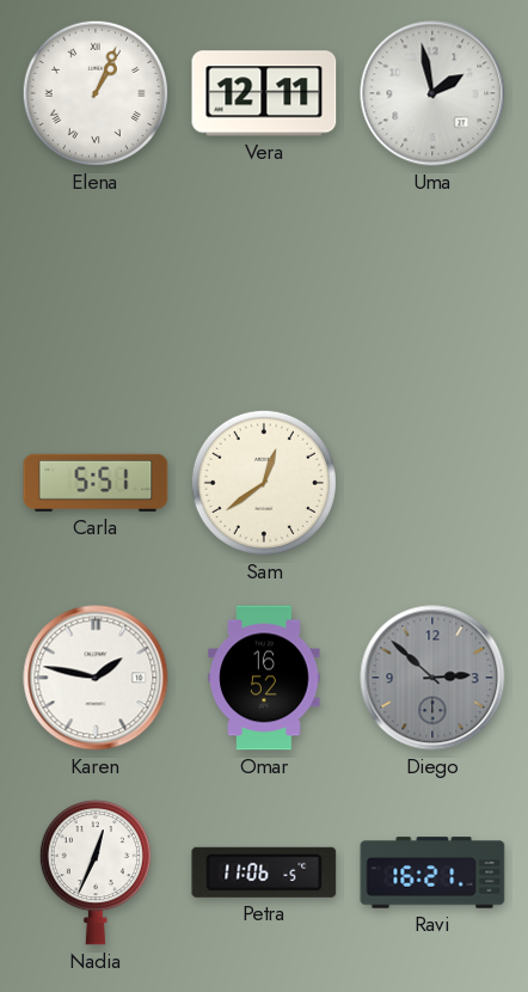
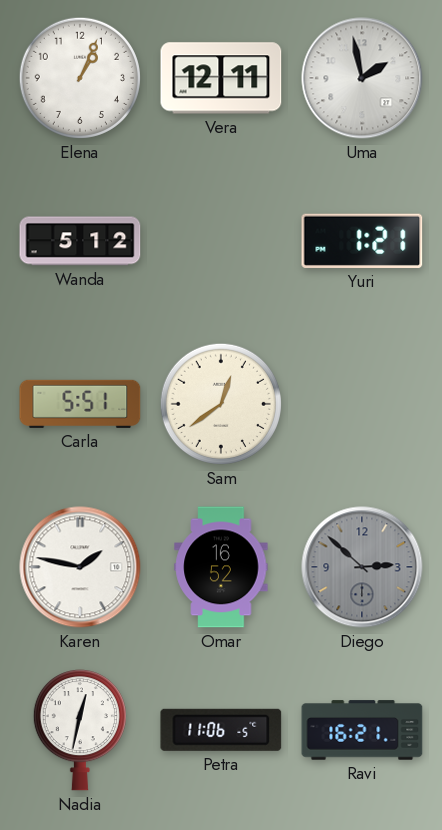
Elena numerals: Roman -> Arabic (80, 78)
Wanda: none -> 5:12 (80, 241)
Yuri: none -> 1:21 (362, 241)
Nadia: 12:34 -> 12:32 (80, 730)
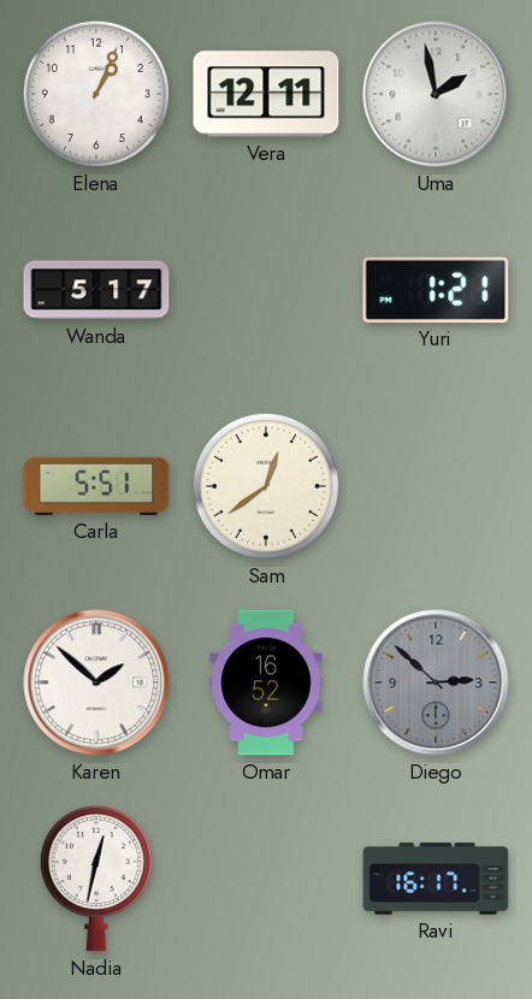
Wanda: 5:12 -> 5:17 (96, 290)
Karen: 1:47 -> 1:52 (96, 682)
Petra: 11:06 -> none (221, 730)
Ravi: 16:21 -> 16:17 (436, 879)
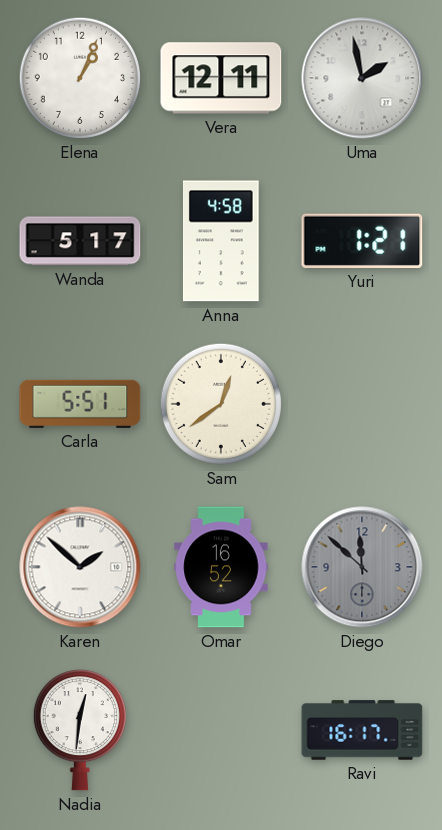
Anna: none -> 4:58 (221, 241)
Diego: 2:52 -> 11:52 (362, 567)
Nadia: 12:32 -> 12:31 (80, 730)
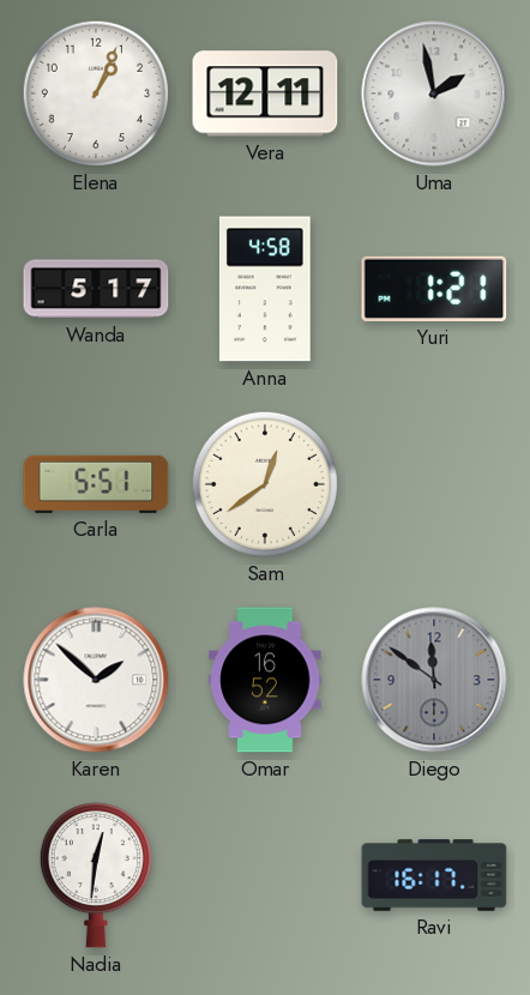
Diego: 11:52 -> 11:51 (434, 680)
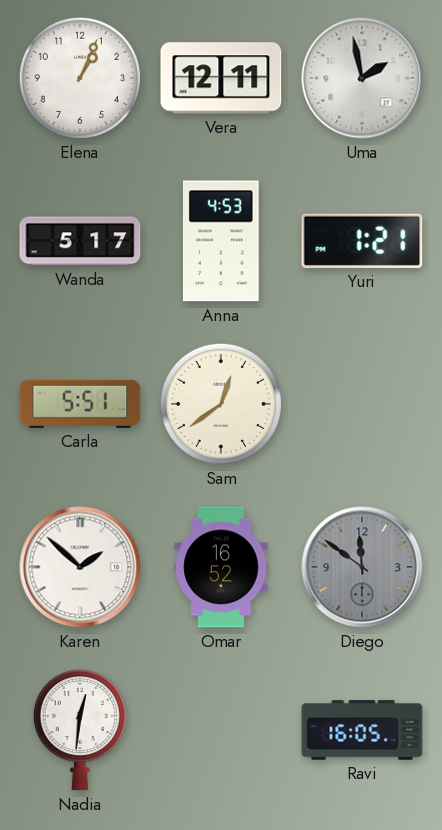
Anna: 4:58 -> 4:53 (221, 241)
Ravi: 16:17 -> 16:05 (362, 730)
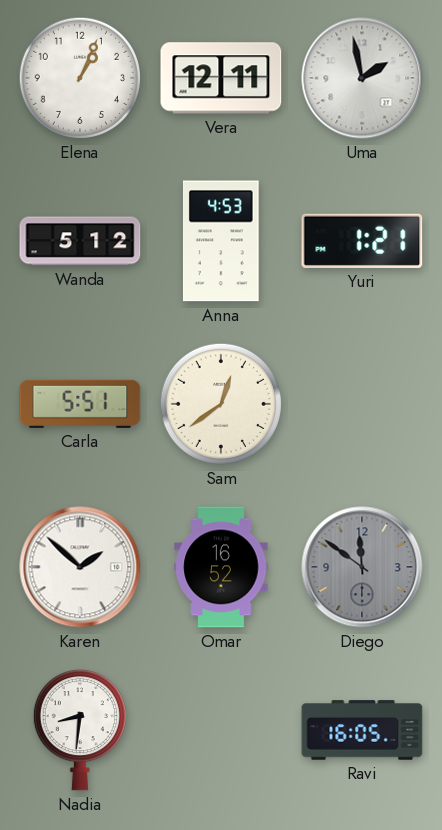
Wanda: 5:17 -> 5:12 (80, 241)
Nadia: 12:31 -> 8:31 (80, 730)
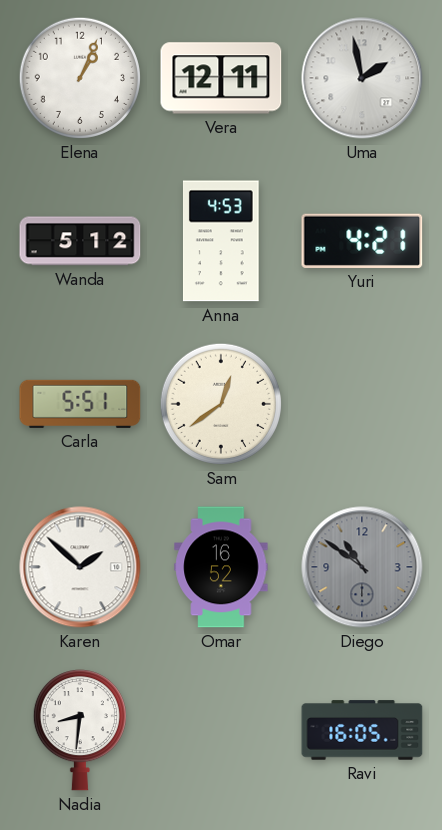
Yuri: 1:21 -> 4:21 (362, 241)
Diego: 11:51 -> 10:51 (362, 567)
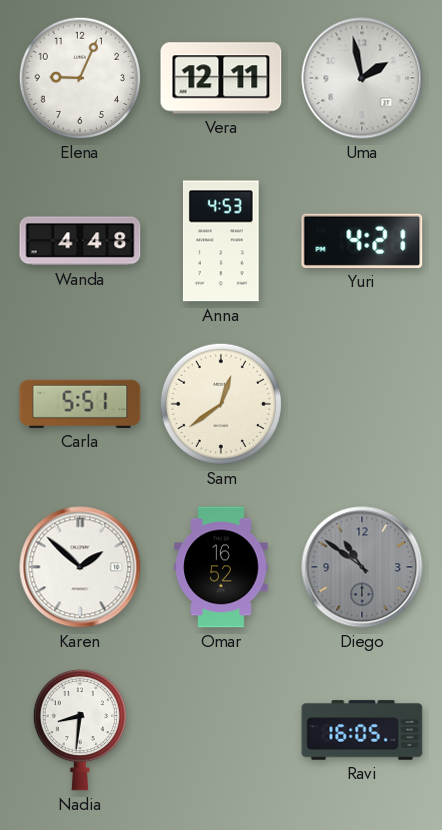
Elena: 1:04 -> 9:04 (80, 78)
Wanda: 5:12 -> 4:48 (80, 241)
